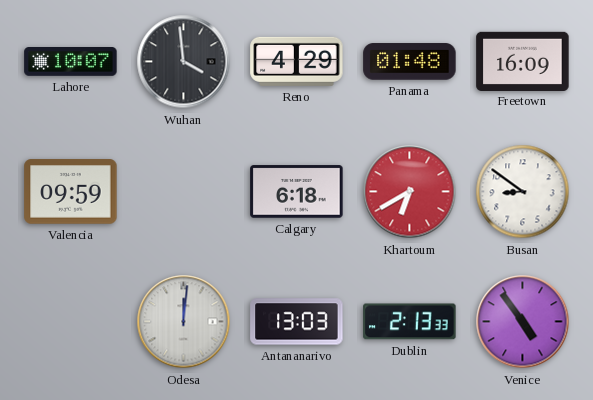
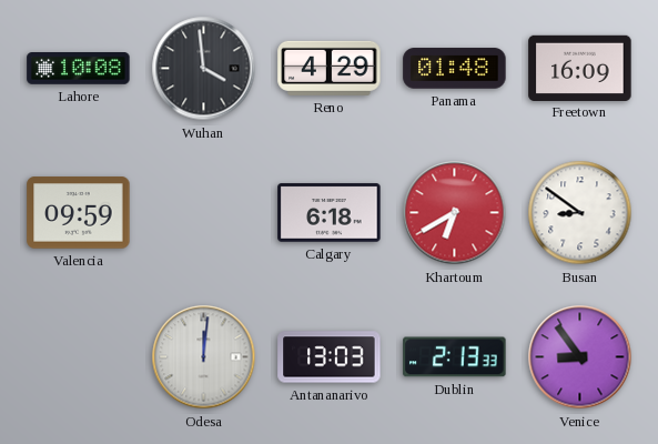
Lahore: 10:07 -> 10:08 (79, 69)
Venice: 4:54 -> 8:54 (580, 357)
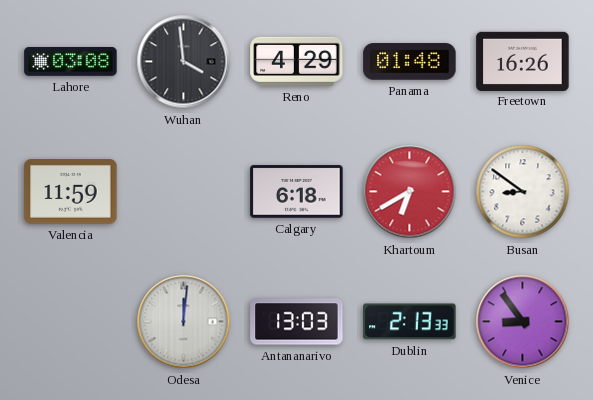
Lahore: 10:08 -> 03:08 (71, 62)
Freetown: 16:09 -> 16:26 (523, 61)
Valencia: 09:59 -> 11:59 (71, 192)
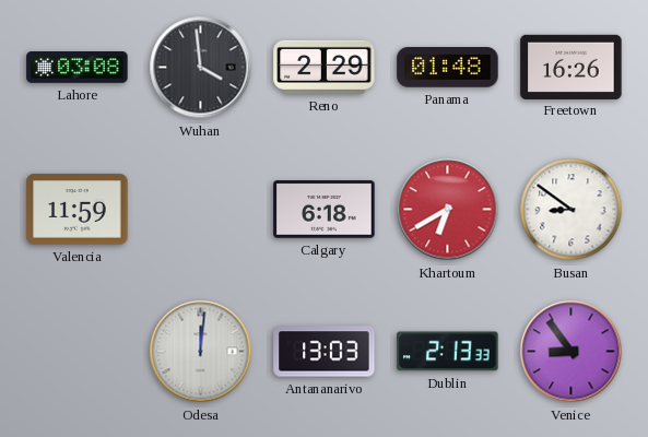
Reno: 4:29 -> 2:29 (325, 67)
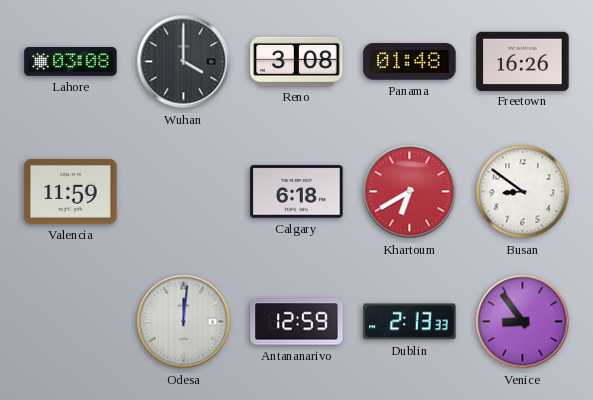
Wuhan: 3:59 -> 4:00 (184, 62)
Reno: 2:29 -> 3:08 (297, 61)
Antananarivo: 13:03 -> 12:59 (297, 322)
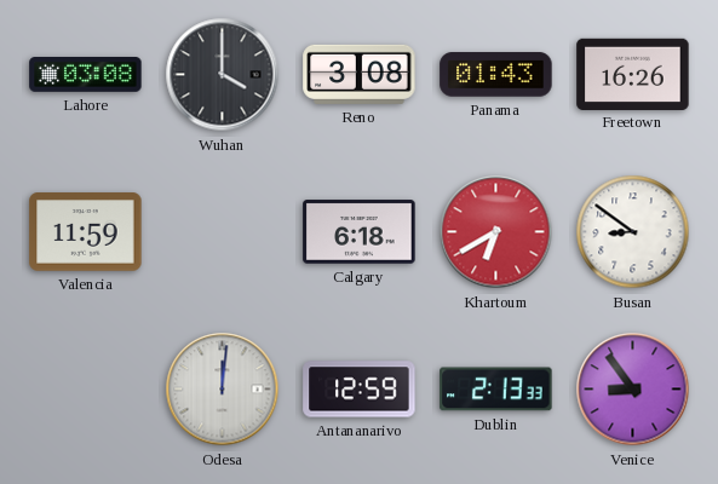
Panama: 01:48 -> 01:43 (496, 75)
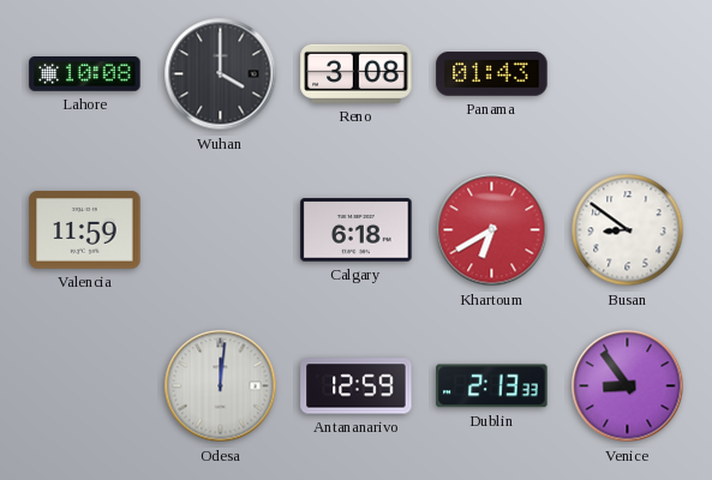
Lahore: 03:08 -> 10:08 (85, 74)
Freetown: 16:26 -> none (633, 74)
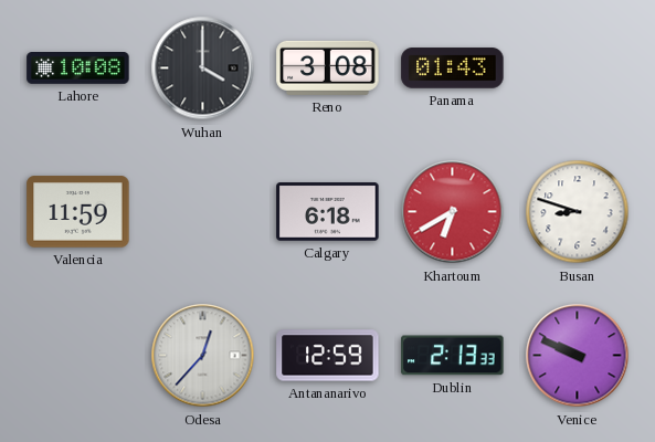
Busan: 8:51 -> 8:48 (578, 212)
Odesa: 12:01 -> 12:37 (203, 356)
Venice: 8:54 -> 9:49 (578, 356)
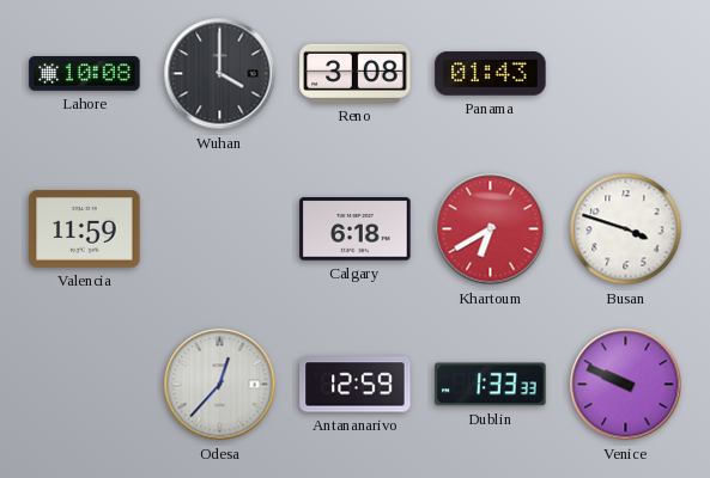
Busan: 8:48 -> 3:48 (626, 229)
Dublin: 2:13 -> 1:33 (491, 385)
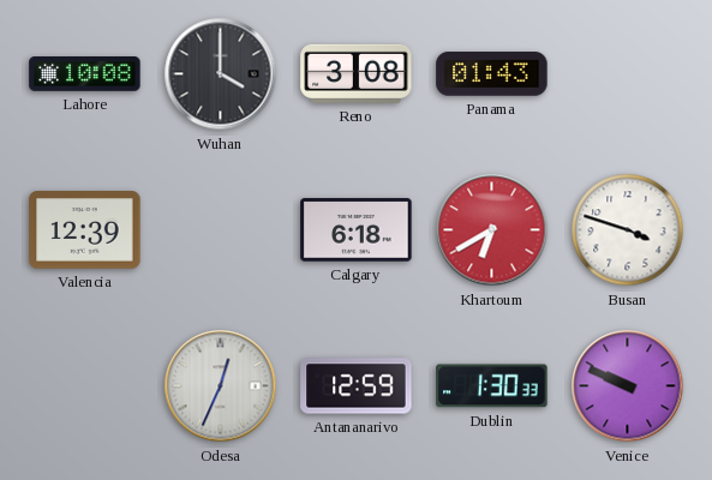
Valencia: 11:59 -> 12:39 (85, 230)
Odesa: 12:37 -> 12:34 (221, 386)
Dublin: 1:33 -> 1:30 (492, 386)
